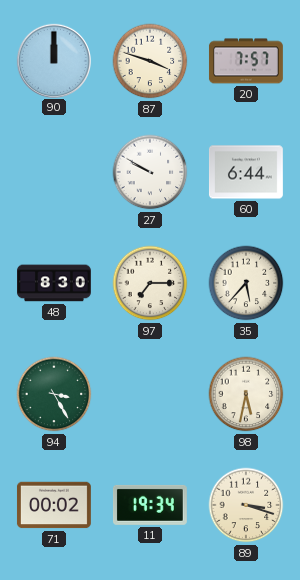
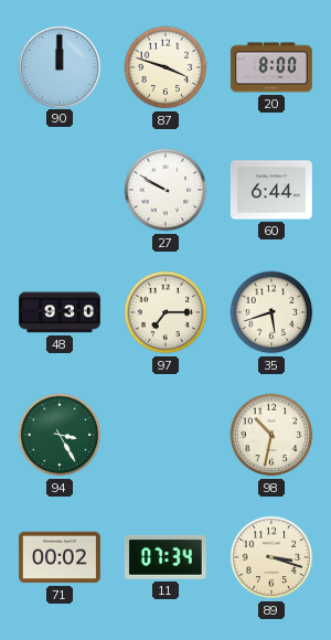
20: 7:57 -> 8:00 (271, 67)
48: 8:30 -> 9:30 (61, 312)
35: 5:37 -> 5:42 (271, 312)
98: 5:32 -> 10:32 (271, 435)
11: 19:34 -> 07:34 (165, 557)
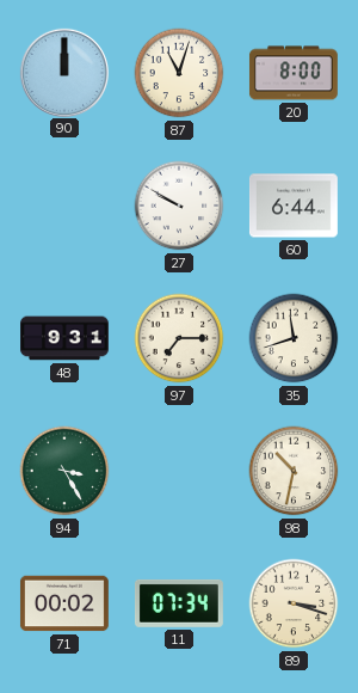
87: 3:48 -> 11:03 (179, 73)
48: 9:30 -> 9:31 (66, 338)
35: 5:42 -> 11:42 (294, 338)
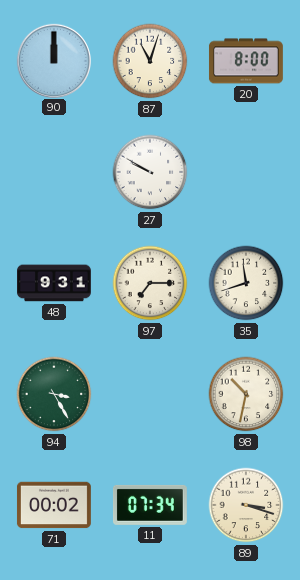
60: 6:44 -> none (294, 206)
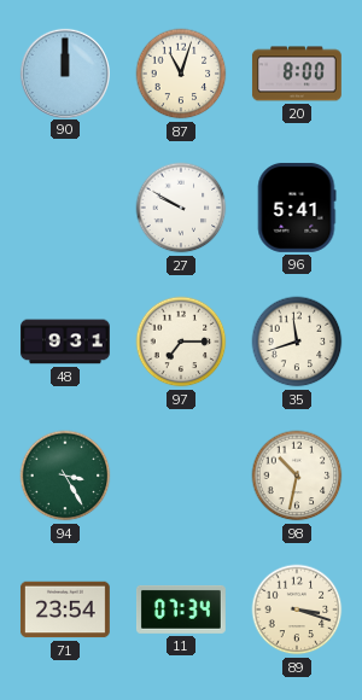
96: none -> 5:41 (297, 208)
71: 00:02 -> 23:54 (65, 609)
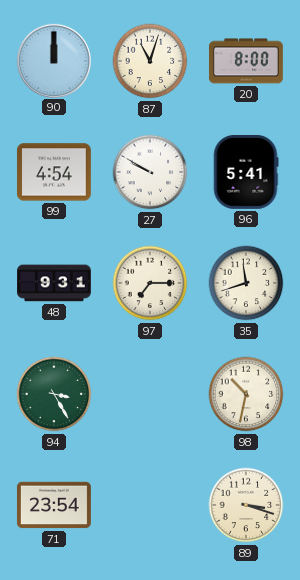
99: none -> 4:54 (54, 172)
11: 07:34 -> none (181, 609)
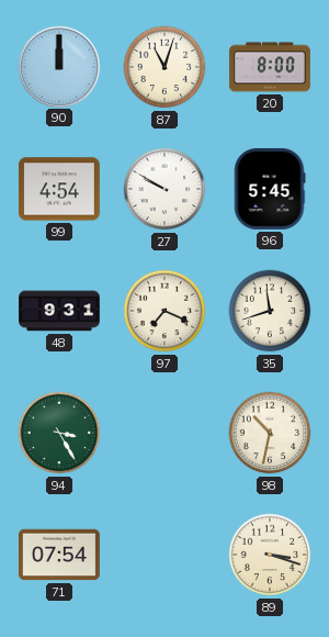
96: 5:41 -> 5:45 (270, 189)
97: 7:15 -> 7:19 (164, 311)
71: 23:54 -> 07:54 (59, 555)
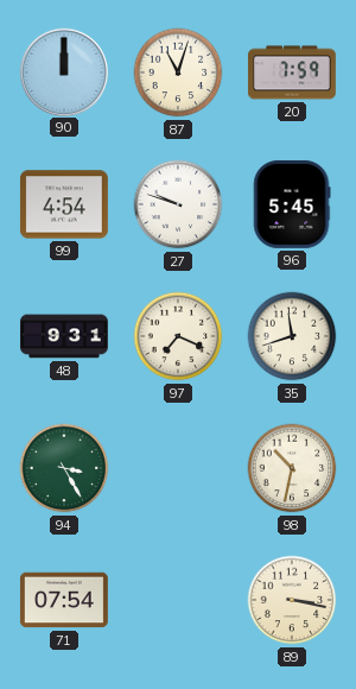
20: 8:00 -> 7:59 (292, 72)
27: 9:50 -> 9:48 (178, 204)
89: 3:18 -> 3:17 (292, 600)
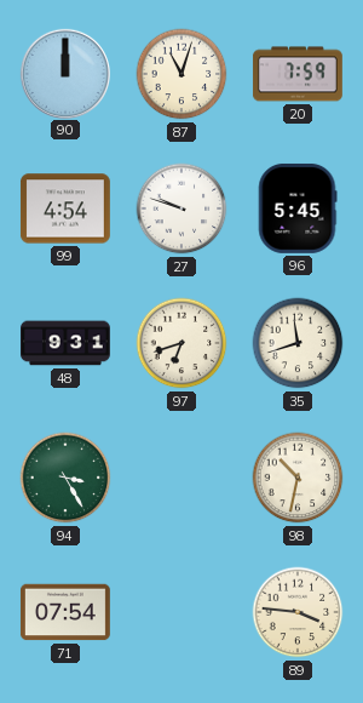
97: 7:19 -> 6:42 (181, 343)
89: 3:17 -> 3:46 (298, 612)
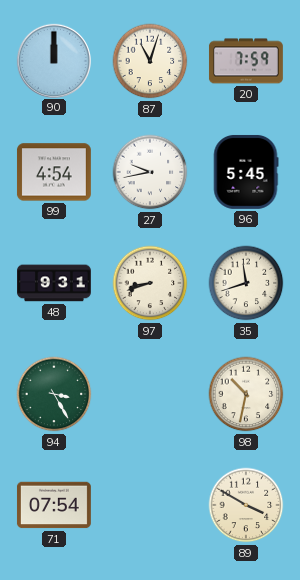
27: 9:48 -> 9:43 (150, 172)
97: 6:42 -> 8:42 (150, 283)
89: 3:46 -> 3:50 (246, 505)
